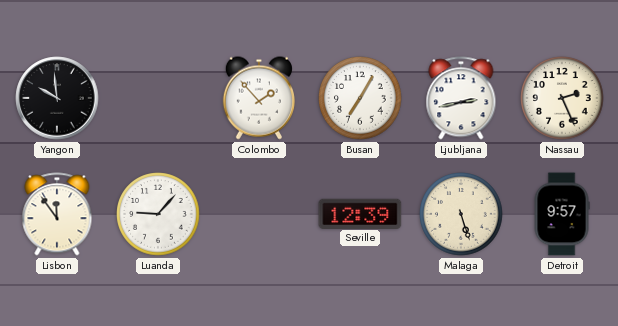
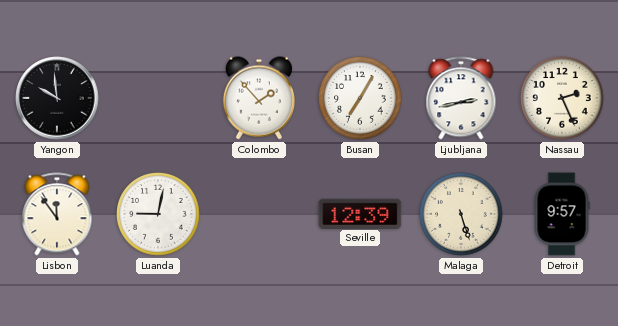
Luanda: 9:07 -> 9:02 (158, 214)
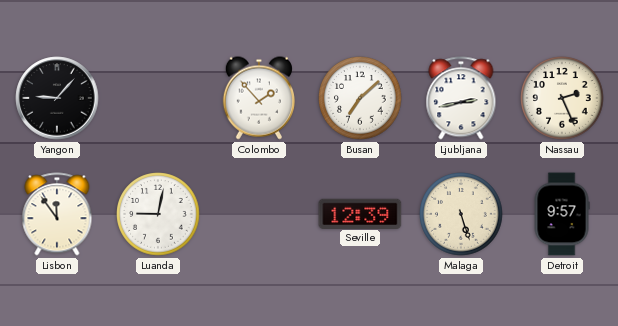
Yangon: 9:59 -> 9:07 (57, 98)
Busan: 7:05 -> 7:08 (360, 98)
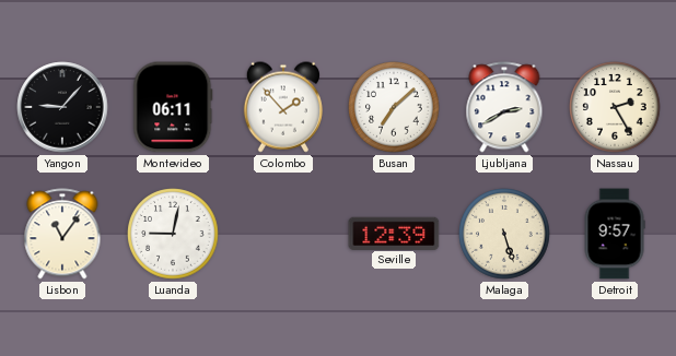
Montevideo: none -> 06:11 (173, 107)
Ljubljana: 2:43 -> 2:40 (504, 107)
Nassau: 2:26 -> 2:25 (615, 107)
Lisbon: 11:54 -> 11:06 (62, 234)
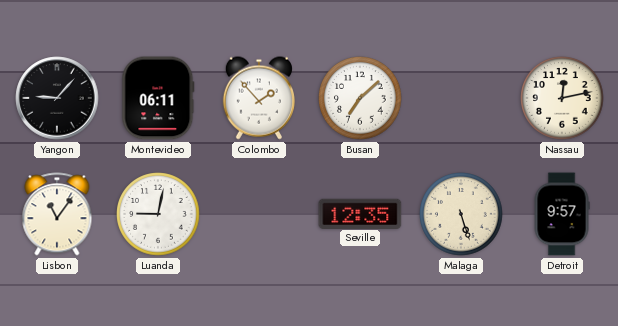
Ljubljana: 2:40 -> none (504, 107)
Nassau: 2:25 -> 12:13 (562, 98)
Seville: 12:39 -> 12:35 (360, 213)
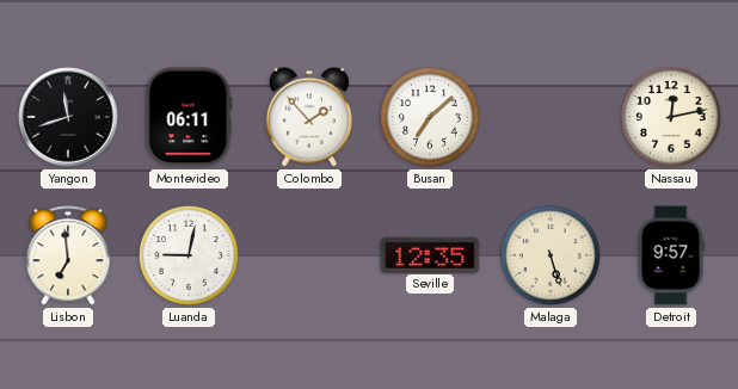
Yangon: 9:07 -> 11:42 (68, 117)
Lisbon: 11:06 -> 6:59 (68, 255)
